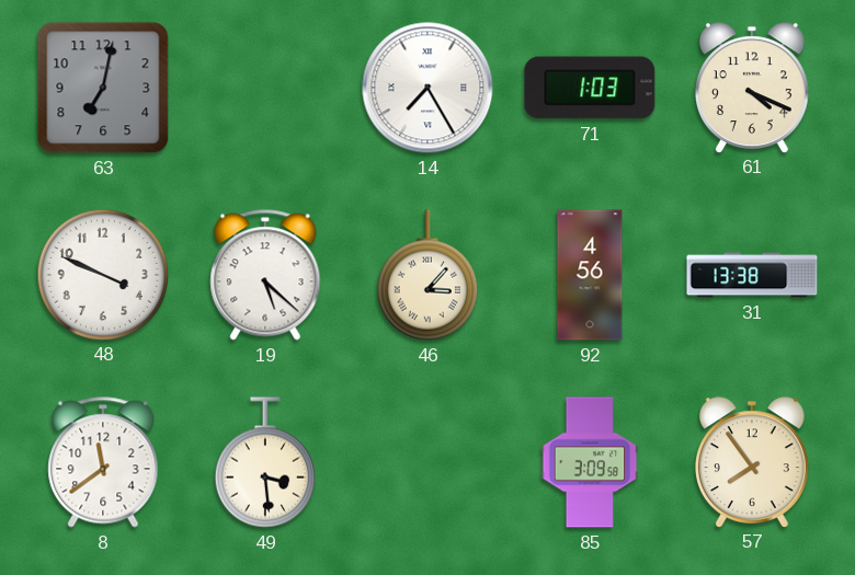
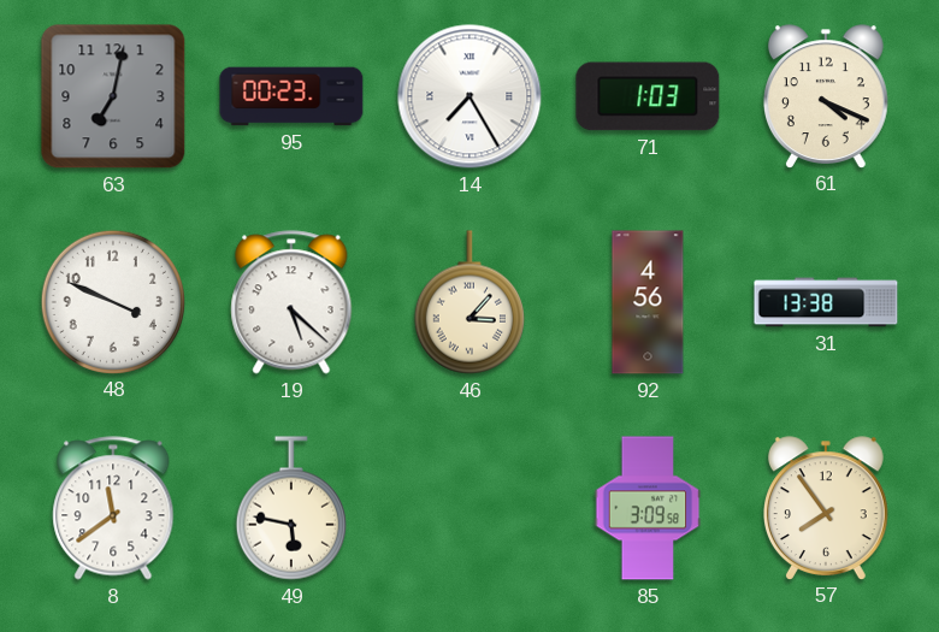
95: none -> 00:23 (291, 96)
49: 3:29 -> 5:47 (291, 508)
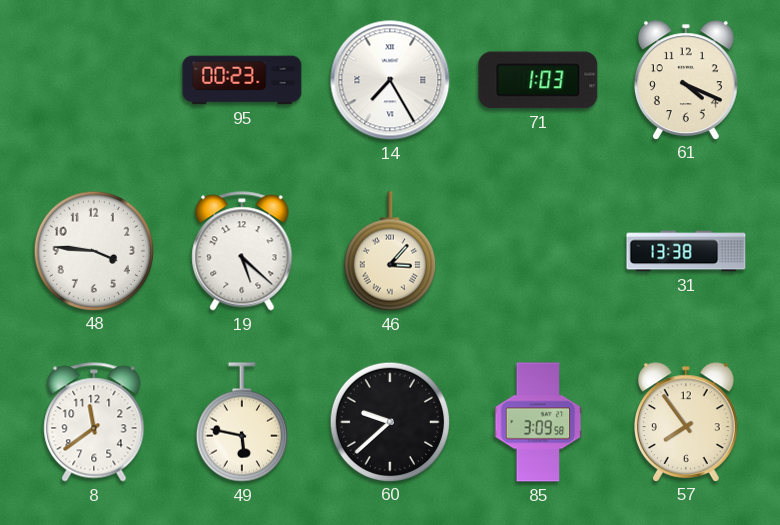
63: 7:02 -> none (113, 96)
48: 3:49 -> 3:46 (93, 250)
92: 4:56 -> none (648, 302)
60: none -> 9:38 (389, 421)
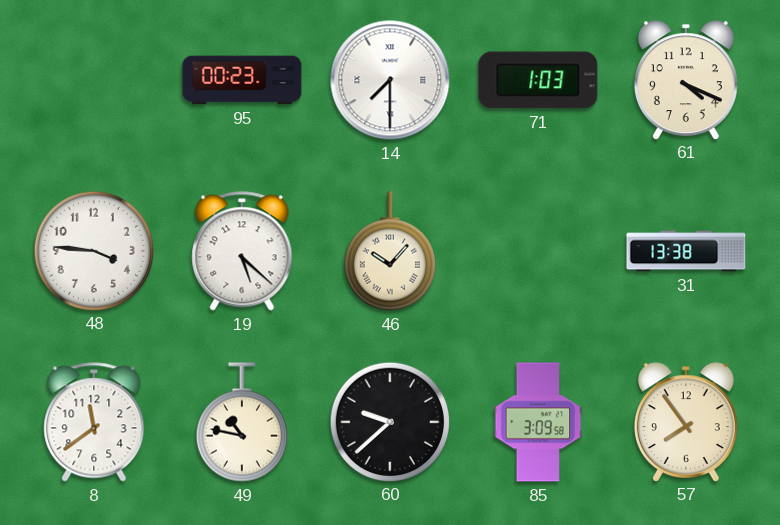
14: 7:25 -> 7:30 (390, 80)
46: 3:07 -> 10:07 (390, 251)
49: 5:47 -> 10:47 (242, 422)
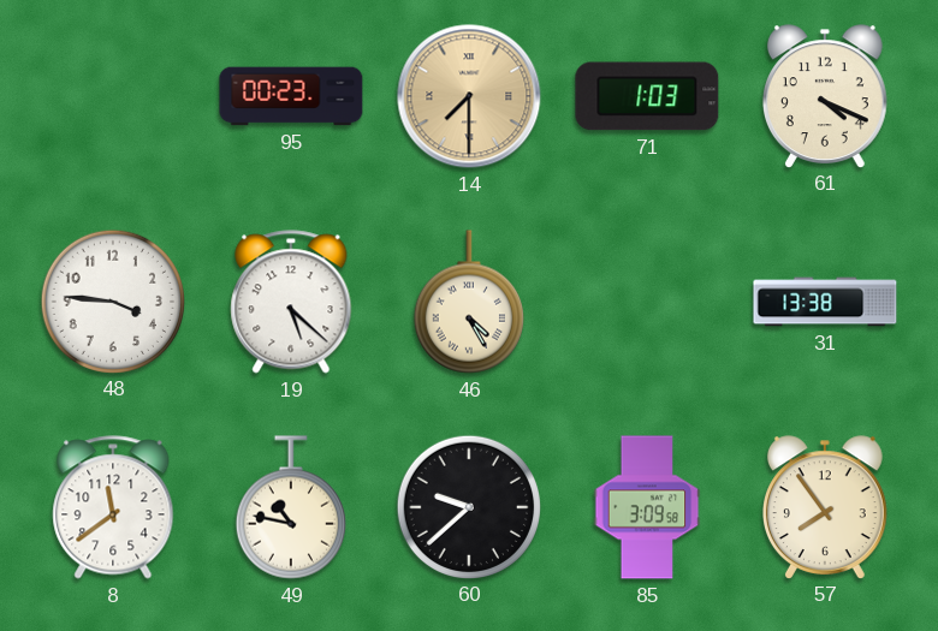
14 dial: white -> champagne (469, 96)
46: 10:07 -> 4:25 (469, 302)
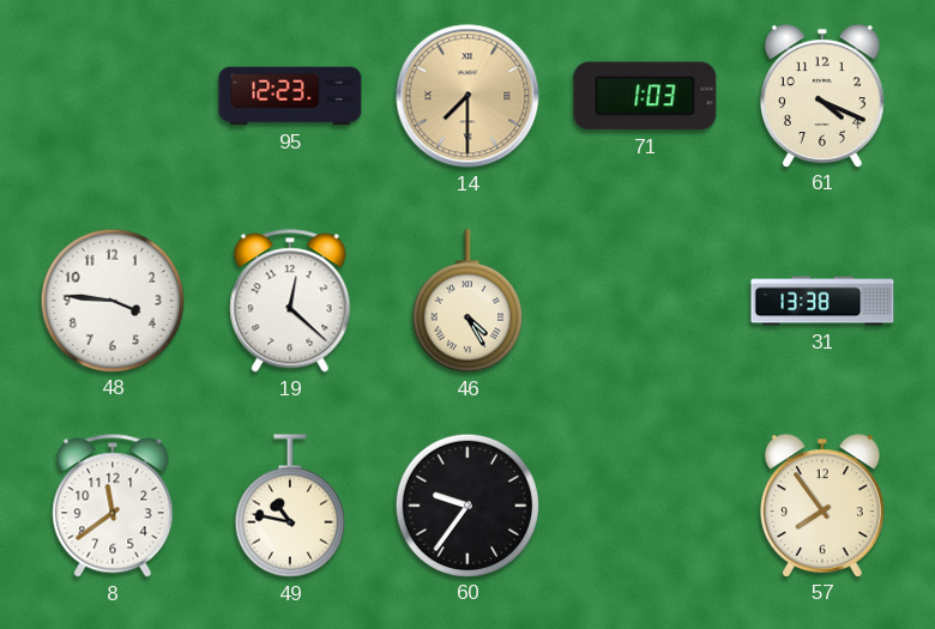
95: 00:23 -> 12:23 (290, 96)
19: 5:22 -> 12:22 (290, 301)
60: 9:38 -> 9:36 (466, 504)
85: 3:09 -> none (647, 507)
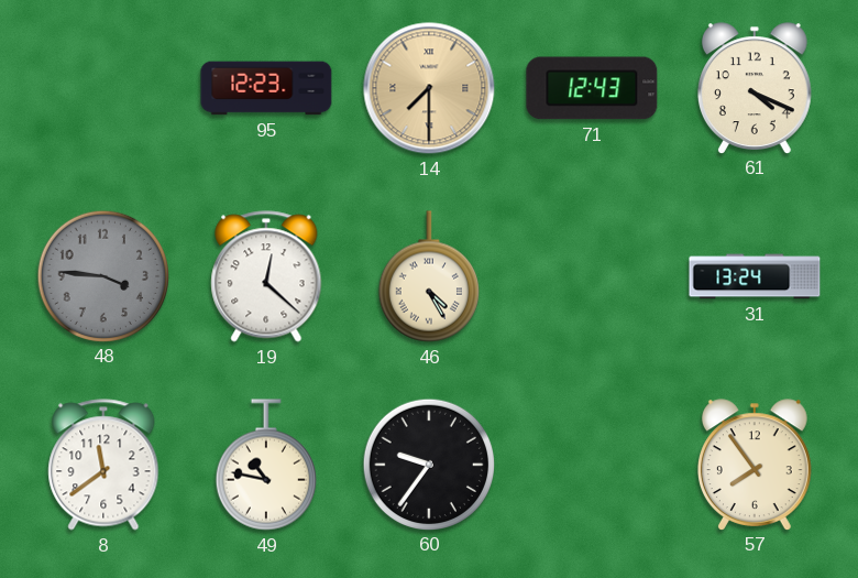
71: 1:03 -> 12:43 (592, 88)
48 dial: white -> grey (102, 275)
31: 13:38 -> 13:24 (755, 276)
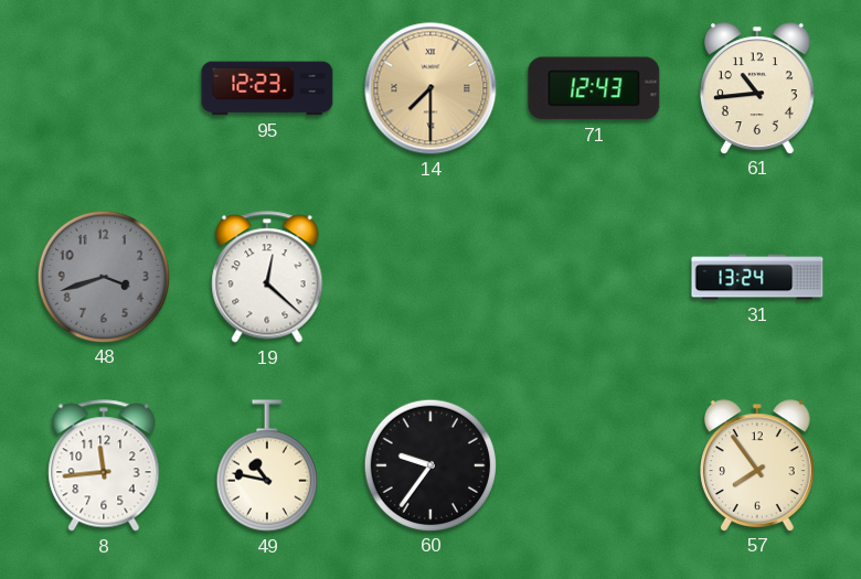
61: 4:19 -> 10:44 (757, 88)
48: 3:46 -> 3:42 (103, 276)
46: 4:25 -> none (429, 276)
8: 11:39 -> 11:44 (104, 465)
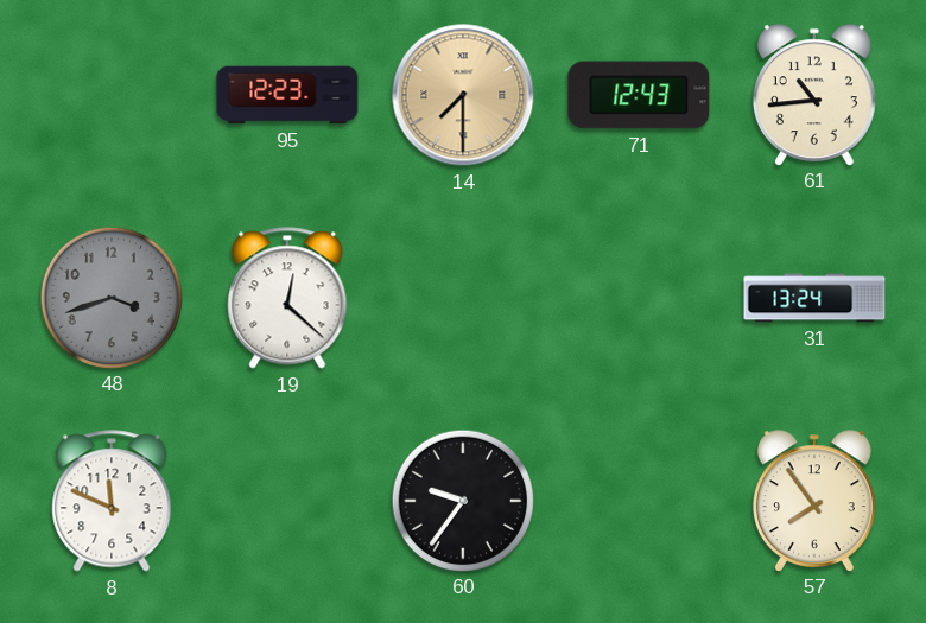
8: 11:44 -> 11:49 (112, 501)
49: 10:47 -> none (267, 465)
